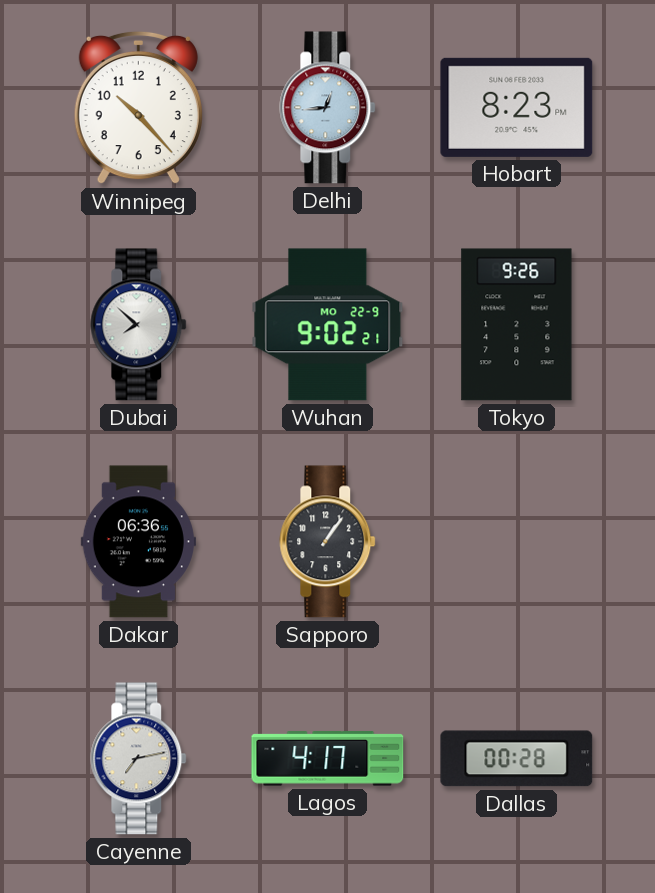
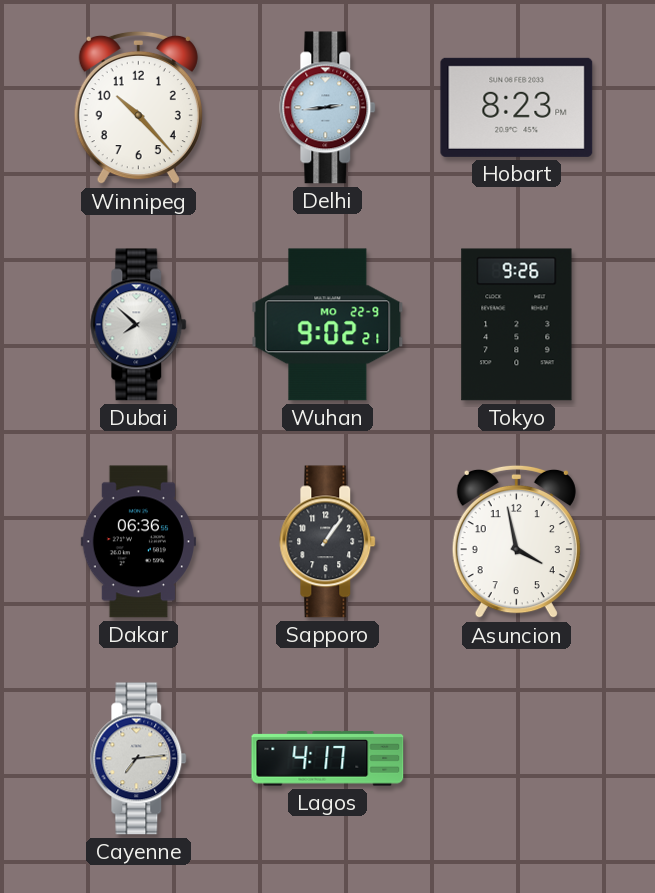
Delhi: 12:44 -> 2:44 (328, 108)
Asuncion: none -> 3:58 (516, 542)
Cayenne: 7:13 -> 7:14 (139, 759)
Dallas: 00:28 -> none (517, 759)
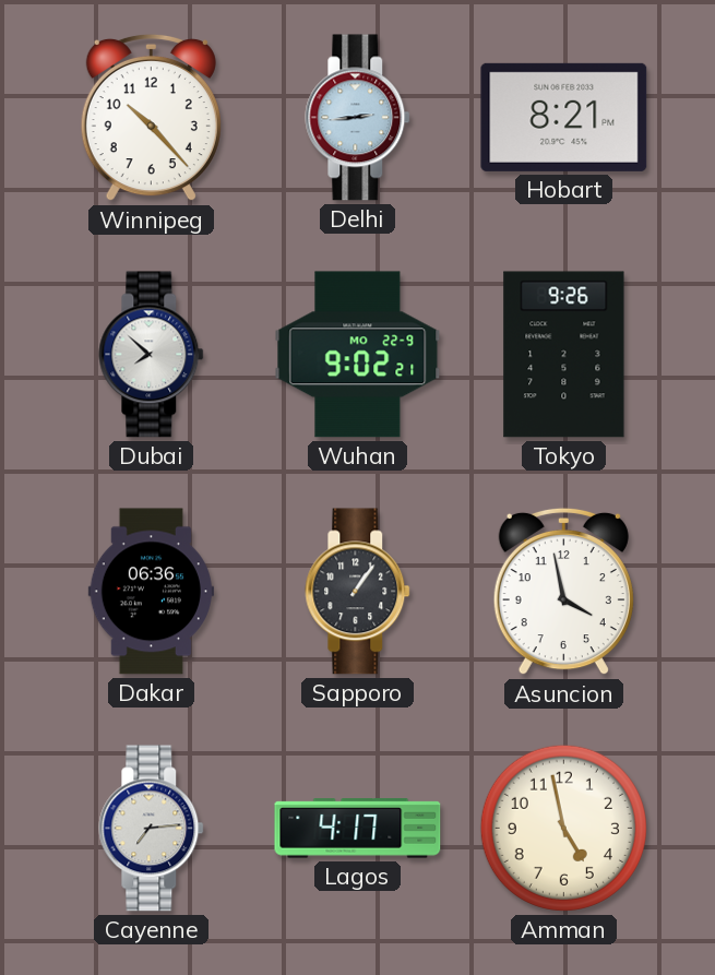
Hobart: 8:23 -> 8:21 (564, 117)
Amman: none -> 4:58 (563, 828)
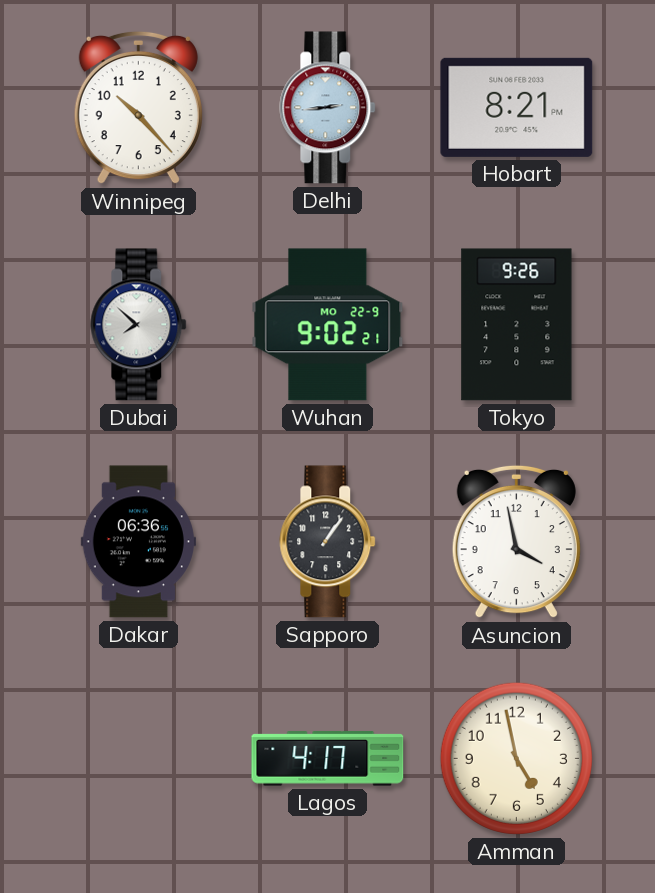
Cayenne: 7:14 -> none (152, 829)
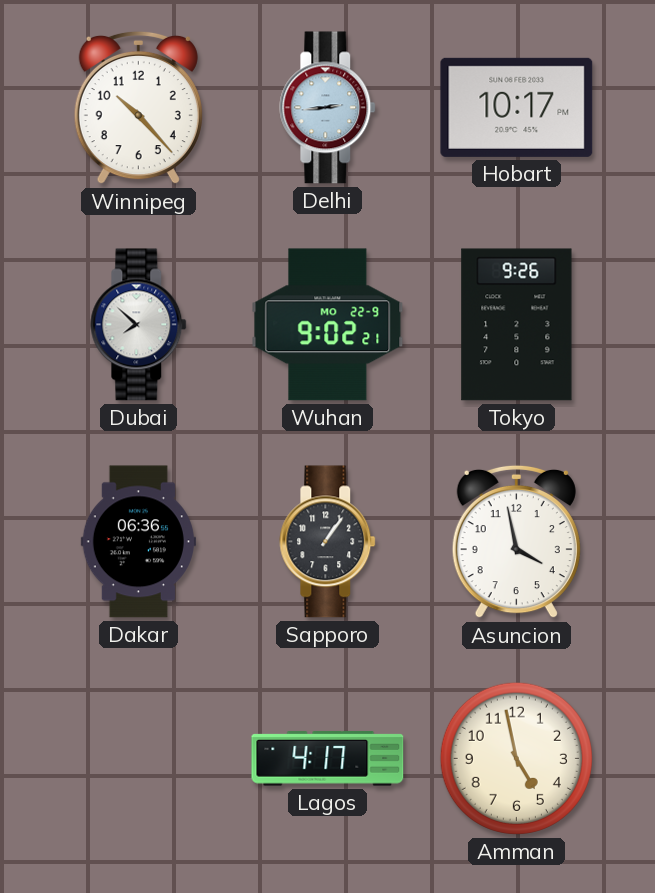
Hobart: 8:21 -> 10:17 (517, 107)
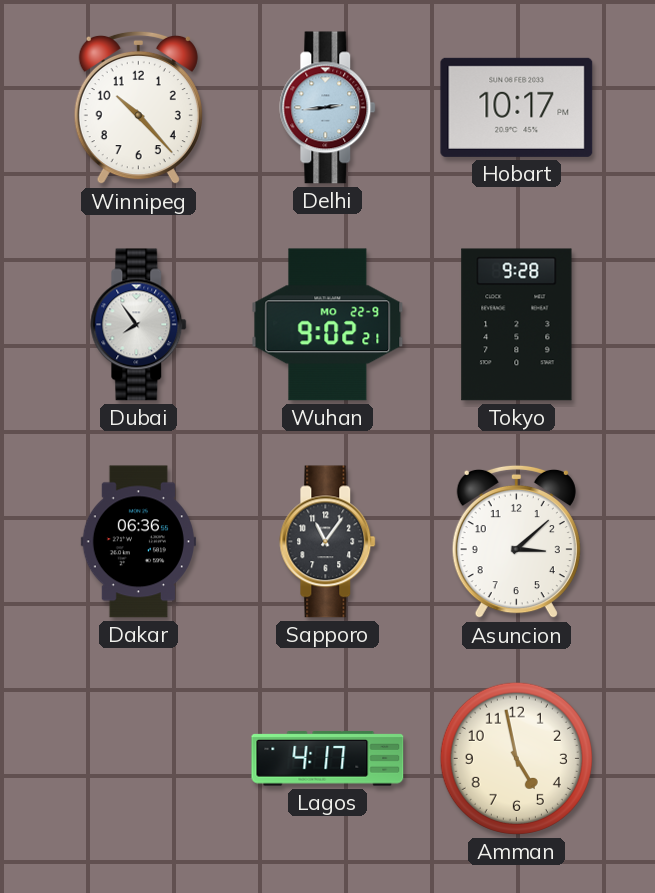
Dubai: 7:52 -> 7:54 (139, 325)
Tokyo: 9:26 -> 9:28 (517, 325)
Sapporo: 1:06 -> 11:06 (328, 542)
Asuncion: 3:58 -> 3:08 (516, 542)
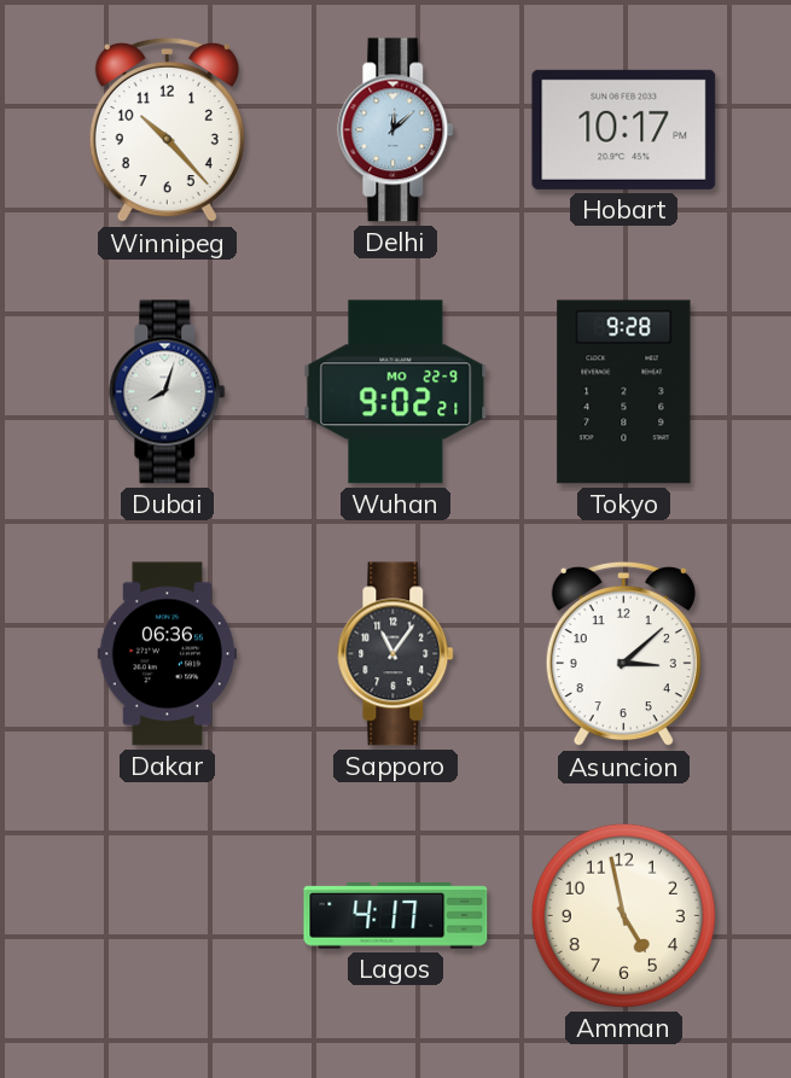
Delhi: 2:44 -> 12:08 (396, 130)
Dubai: 7:54 -> 8:03 (168, 392)
